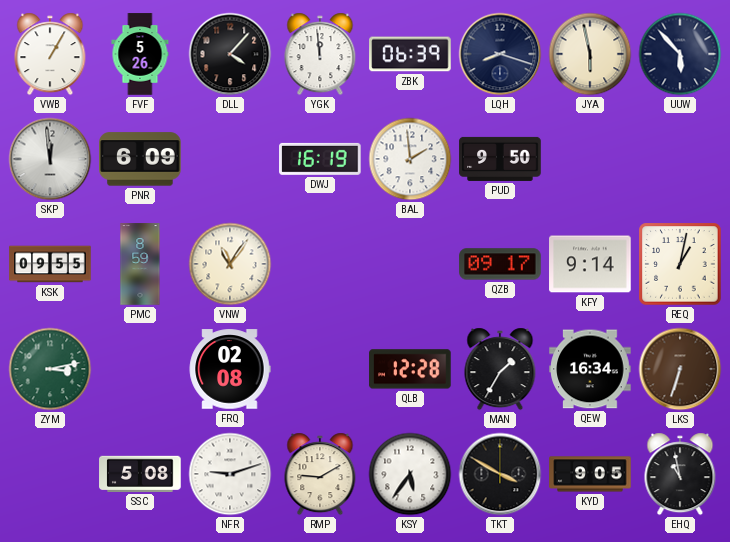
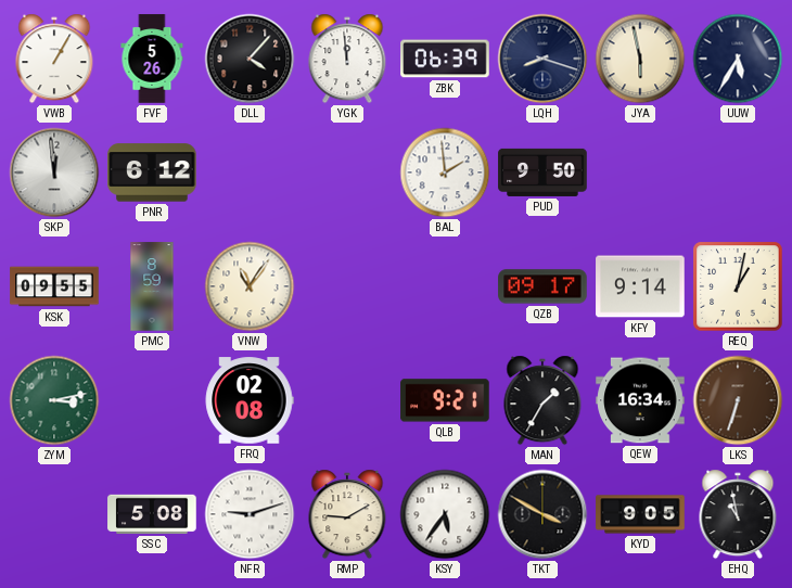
UUW: 5:53 -> 5:35 (738, 59)
PNR: 6:09 -> 6:12 (152, 172)
DWJ: 16:19 -> none (320, 159)
QLB: 12:28 -> 9:21 (445, 400)
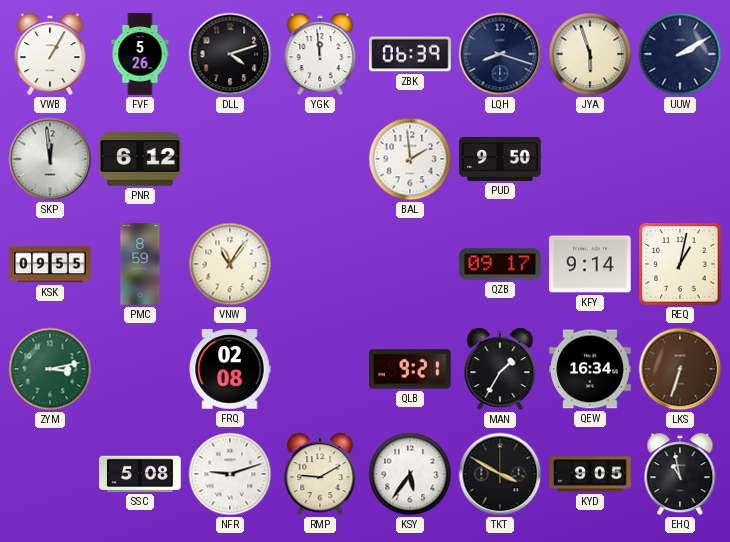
DLL: 4:07 -> 4:12 (230, 54)
JYA: 5:58 -> 5:57 (590, 54)
UUW: 5:35 -> 2:10 (680, 54)
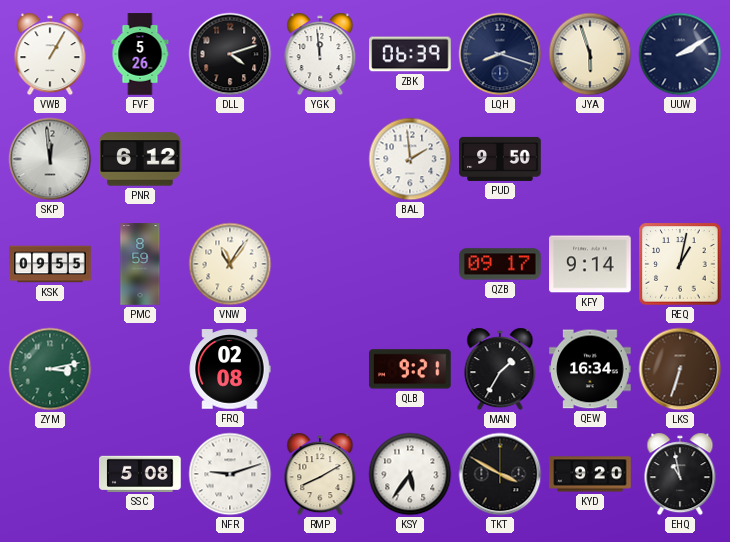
RMP: 9:10 -> 8:10 (320, 474)
KYD: 9:05 -> 9:20 (590, 474)
